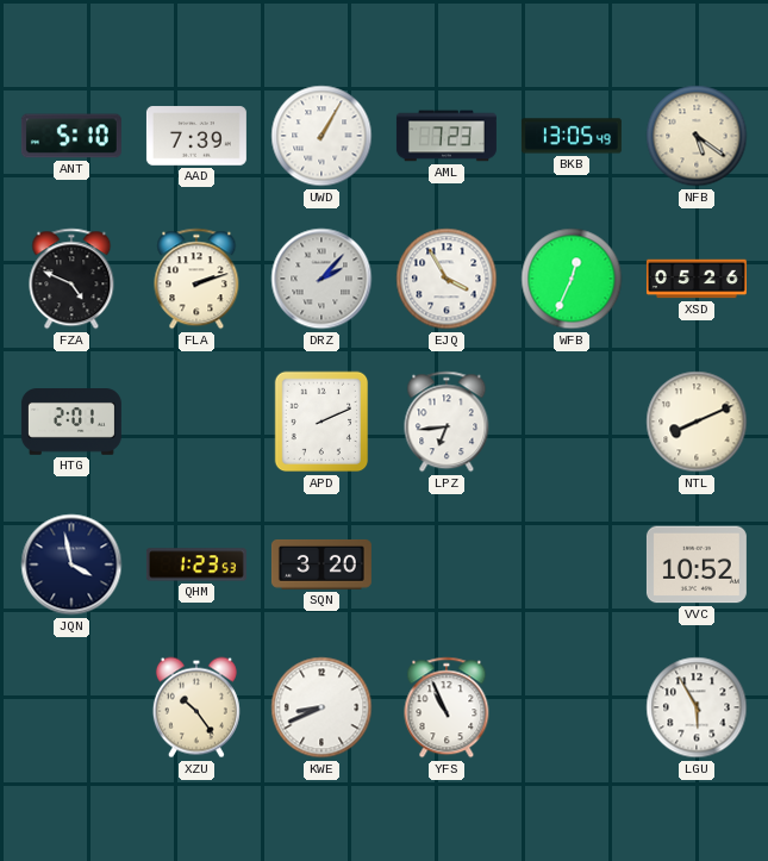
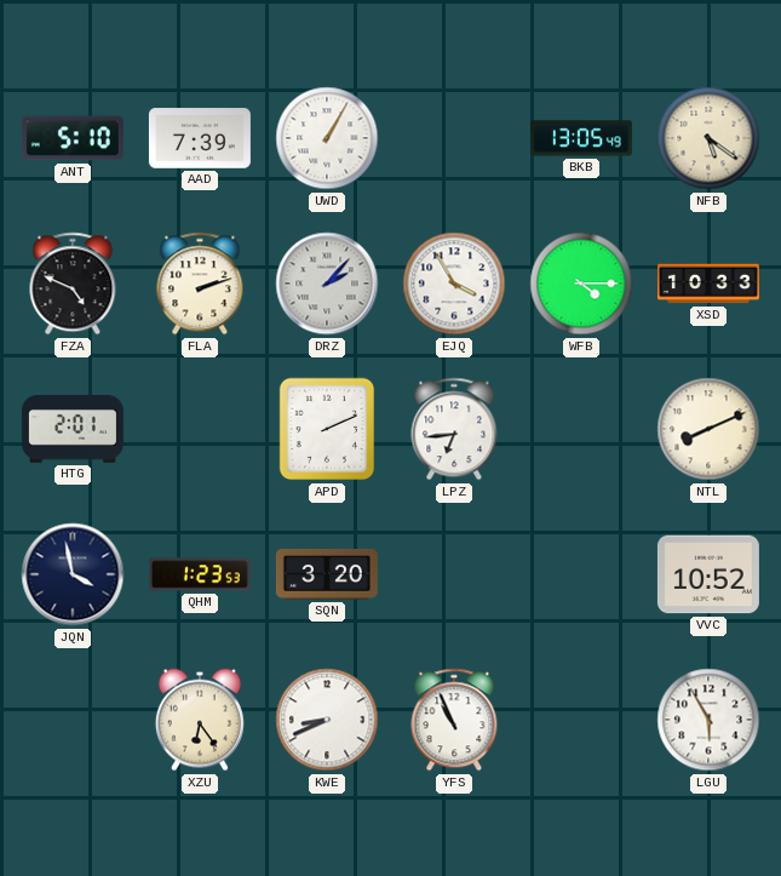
AML: 7:23 -> none (447, 136)
WFB: 12:34 -> 4:15 (581, 284)
XSD: 05:26 -> 10:33 (708, 284)
XZU: 10:24 -> 6:24 (200, 720)
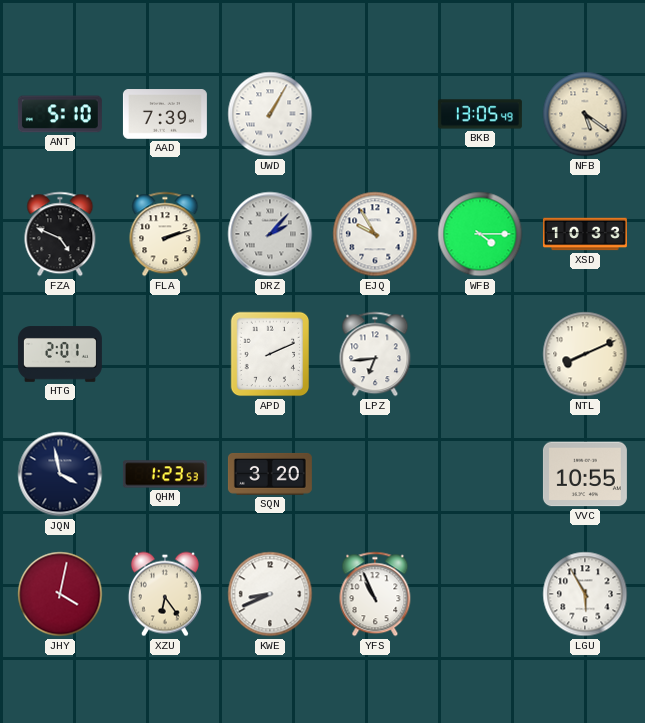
EJQ: 3:55 -> 9:55 (375, 234)
VVC: 10:52 -> 10:55 (585, 474)
JHY: none -> 4:02 (60, 594)
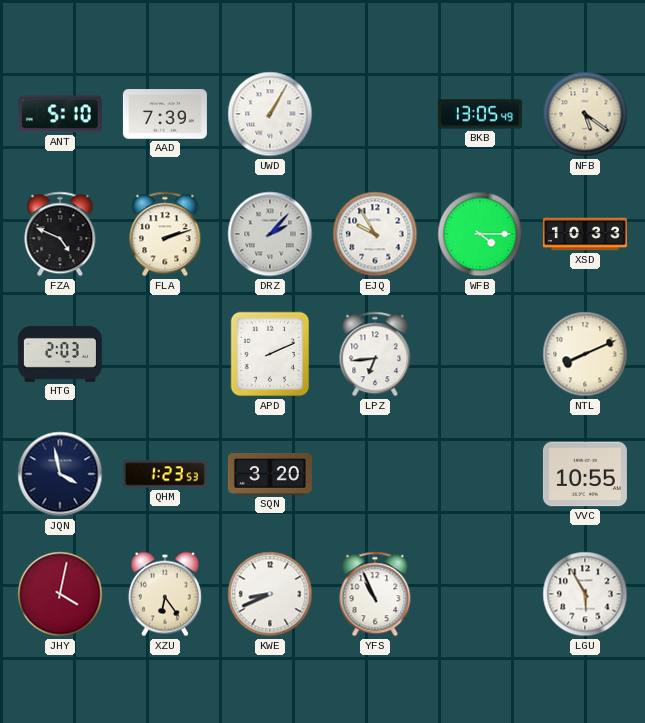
HTG: 2:01 -> 2:03 (60, 354)
